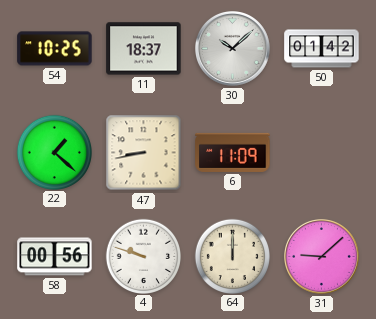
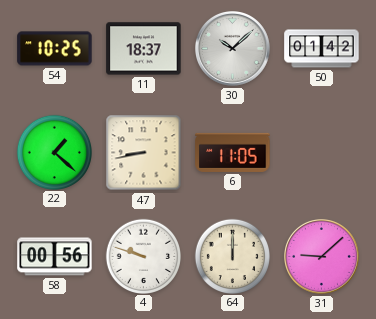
6: 11:09 -> 11:05 (233, 152)
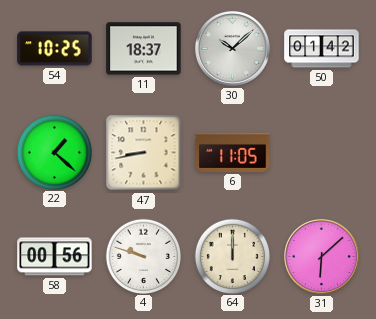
31: 9:08 -> 6:08 (322, 257)
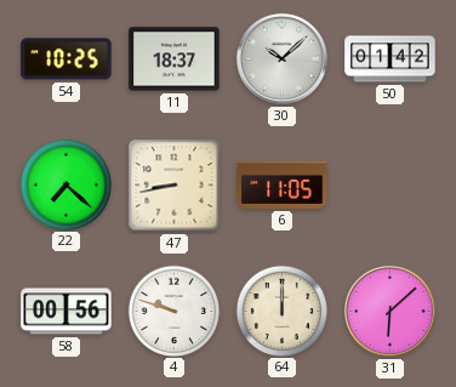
22: 1:22 -> 7:22 (65, 184)
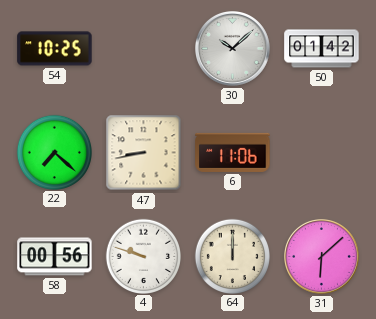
11: 18:37 -> none (175, 59)
6: 11:05 -> 11:06 (233, 152)
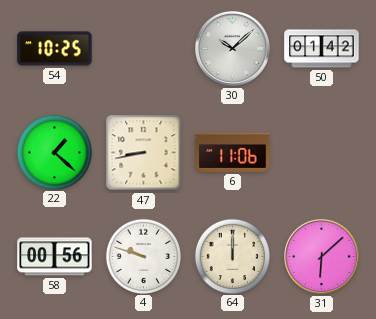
22: 7:22 -> 1:22 (54, 152)
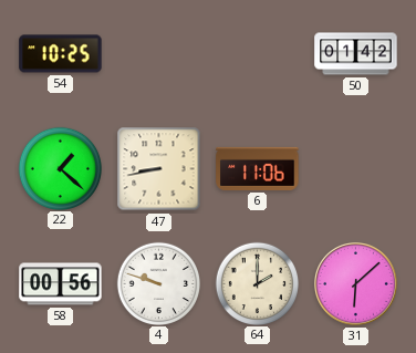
30: 10:08 -> none (233, 49)
64: 12:00 -> 2:00 (257, 283)
